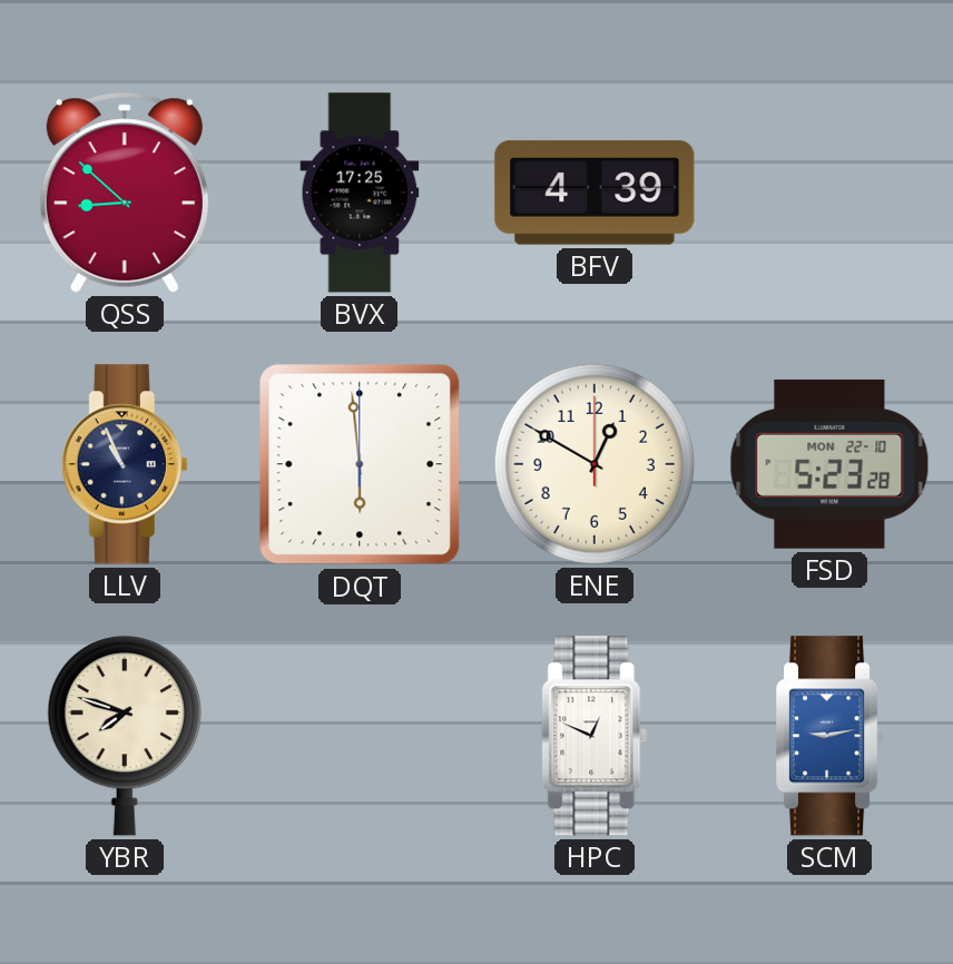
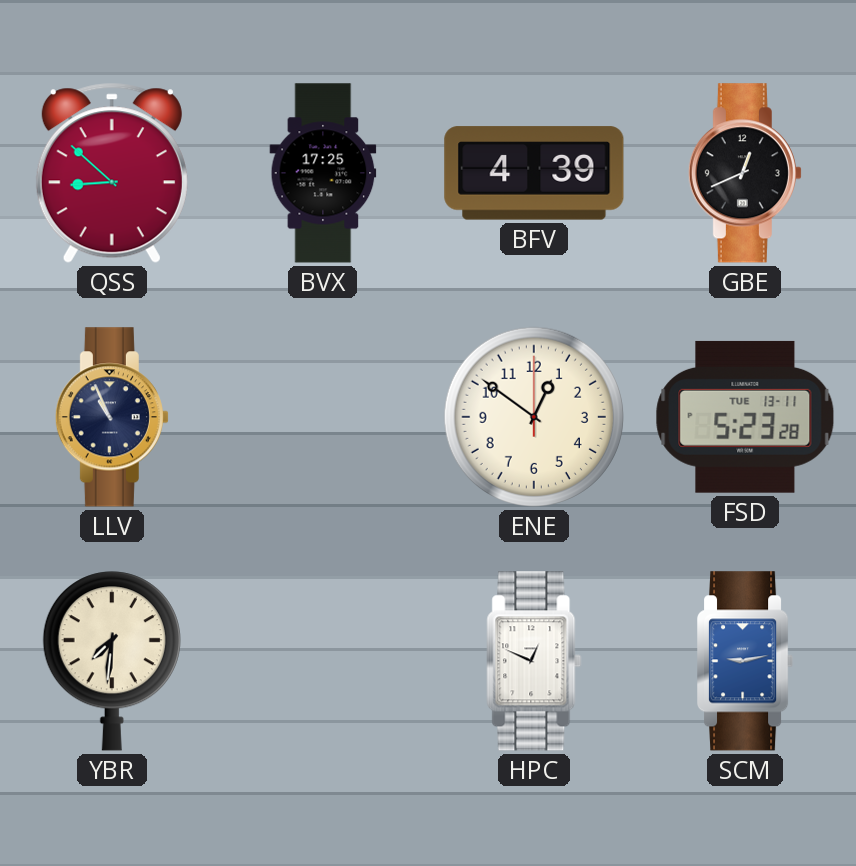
GBE: none -> 12:41 (745, 173)
DQT: 5:59 -> none (360, 464)
ENE: 12:50 -> 12:51 (534, 417)
FSD date: MON 22-10 -> TUE 13-11 (745, 417)
YBR: 7:48 -> 7:31 (112, 661)
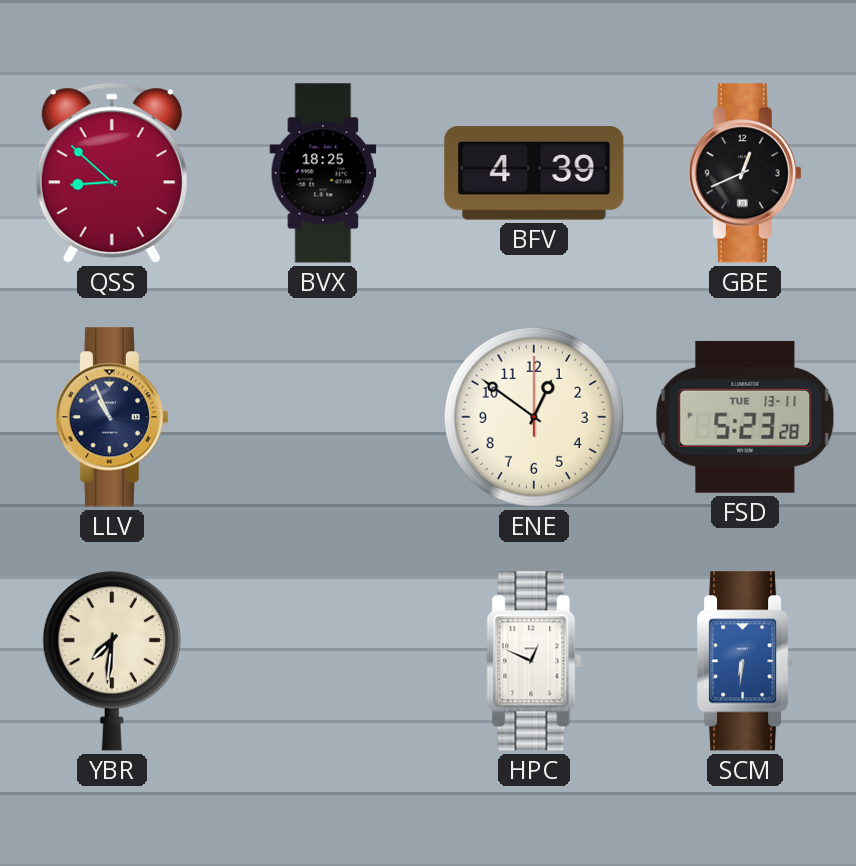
BVX: 17:25 -> 18:25 (323, 173)
SCM: 9:13 -> 6:31 (746, 661)
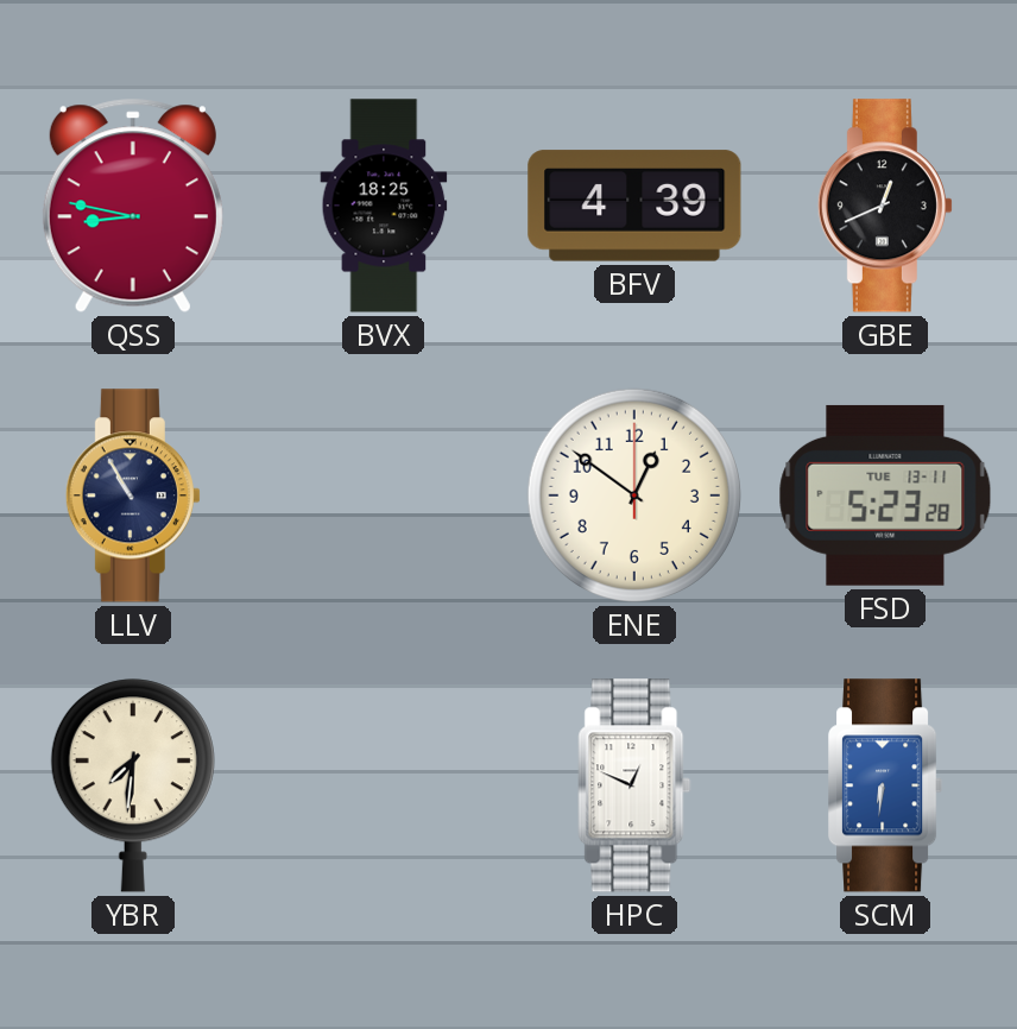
QSS: 8:52 -> 8:47 (133, 206)
LLV: 10:56 -> 10:55 (133, 495)
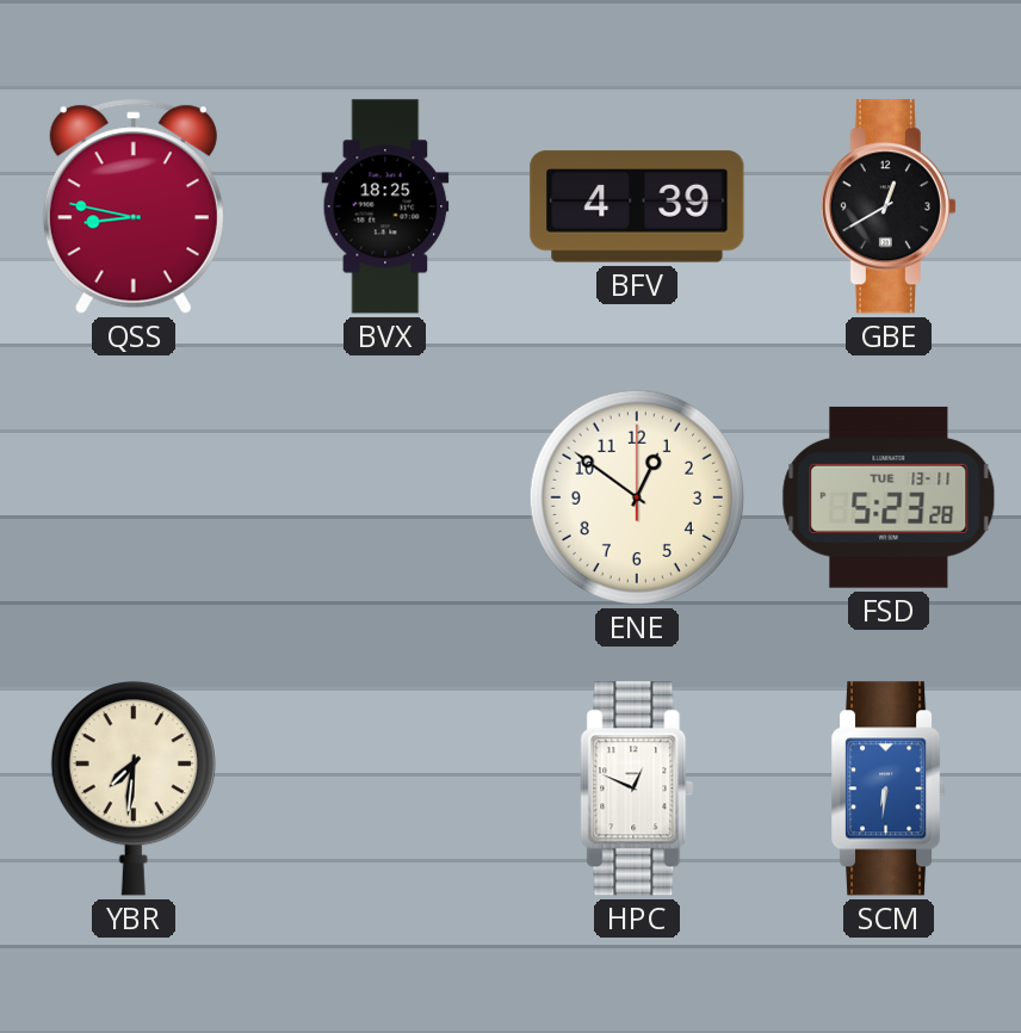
GBE: 12:41 -> 12:40 (889, 206)
LLV: 10:55 -> none (133, 495)
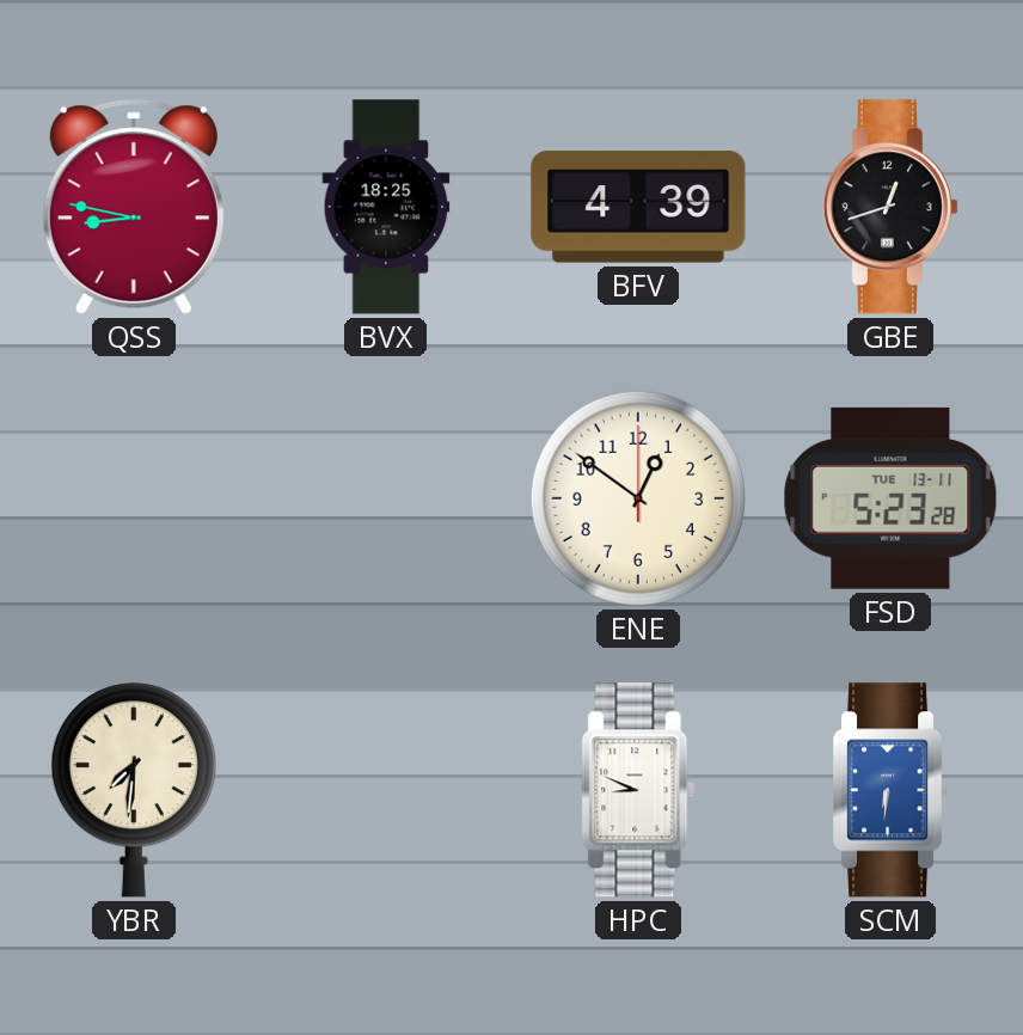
GBE: 12:40 -> 12:42 (890, 207)
HPC: 12:49 -> 8:49 (638, 790)
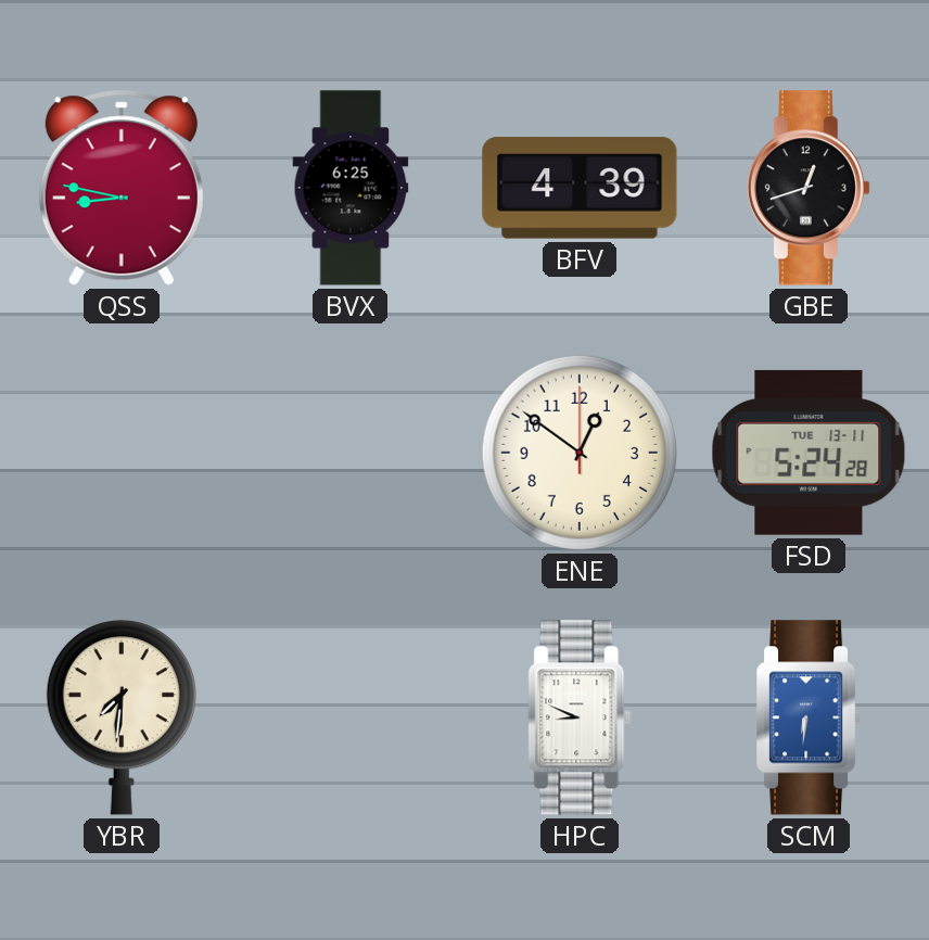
BVX: 18:25 -> 6:25 (351, 188)
FSD: 5:23 -> 5:24 (809, 453)
